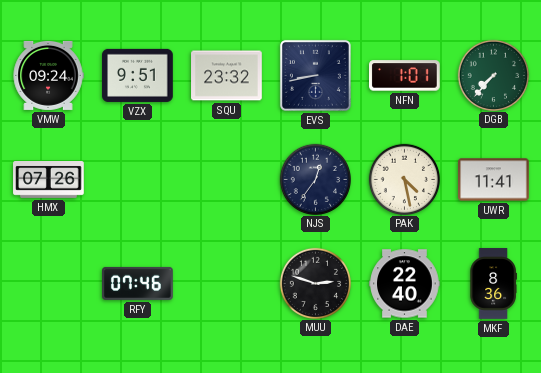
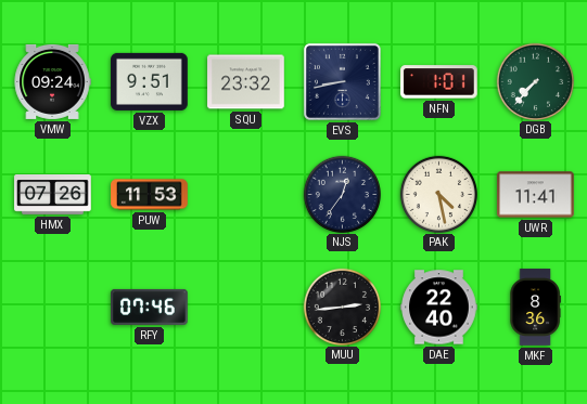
PUW: none -> 11:53 (150, 195)
MUU: 2:48 -> 2:44 (342, 307)
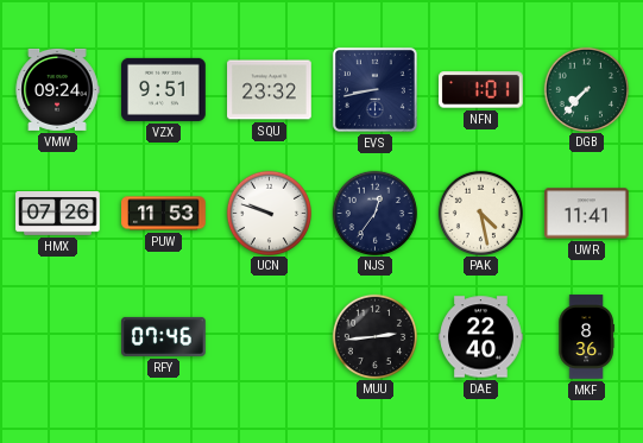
UCN: none -> 9:48 (269, 213)
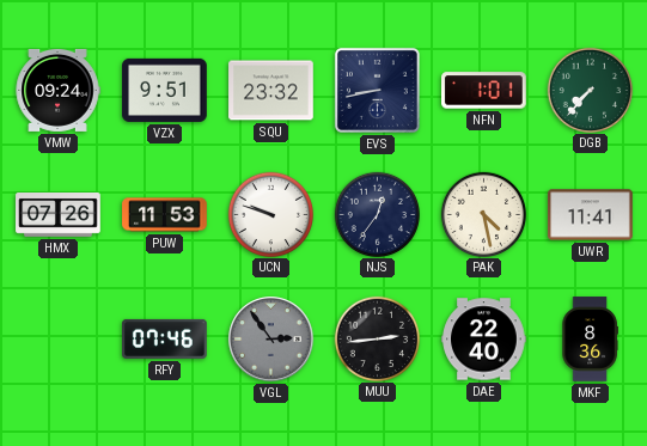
VGL: none -> 2:54 (271, 340)
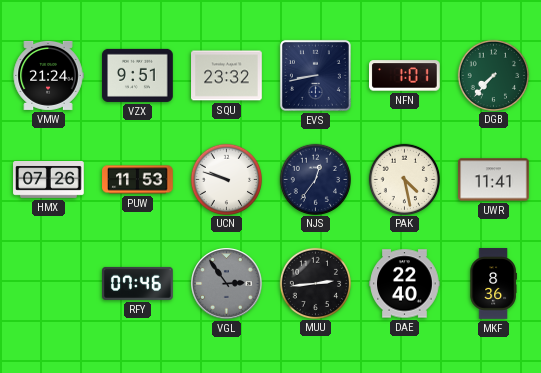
VMW: 09:24 -> 21:24 (48, 75)
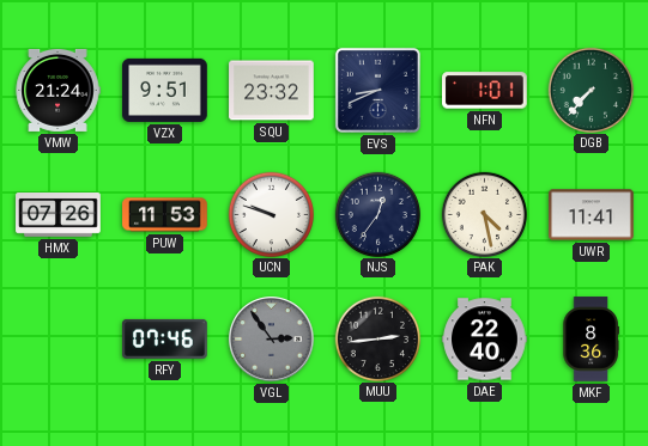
EVS: 8:43 -> 8:41 (377, 90)
